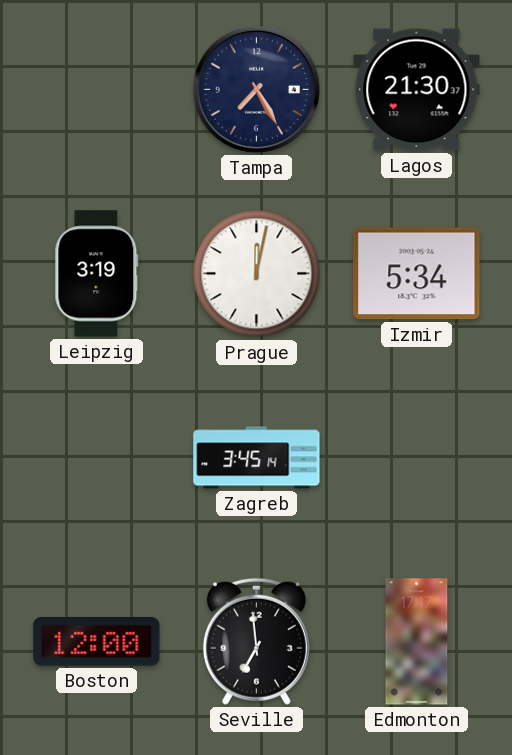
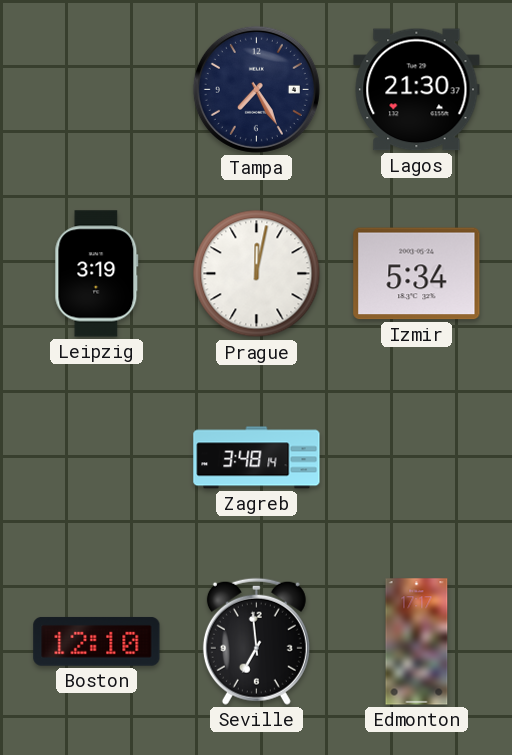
Zagreb: 3:45 -> 3:48 (257, 458)
Boston: 12:00 -> 12:10 (97, 641)
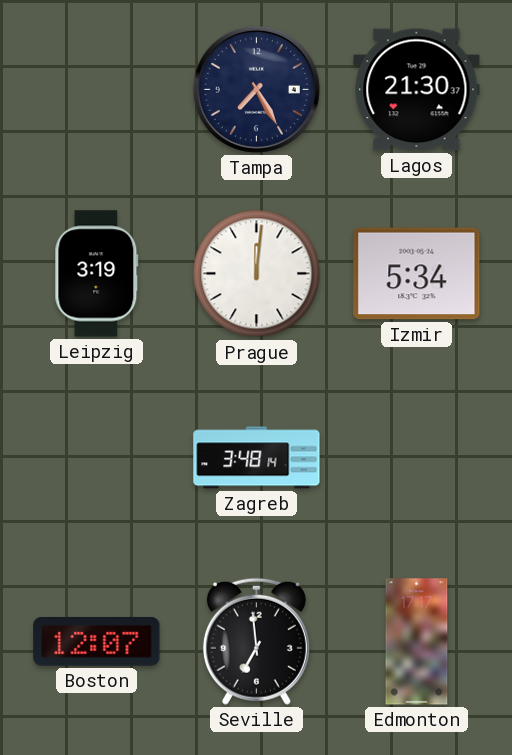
Prague: 12:02 -> 12:01 (257, 274)
Boston: 12:10 -> 12:07 (97, 641)
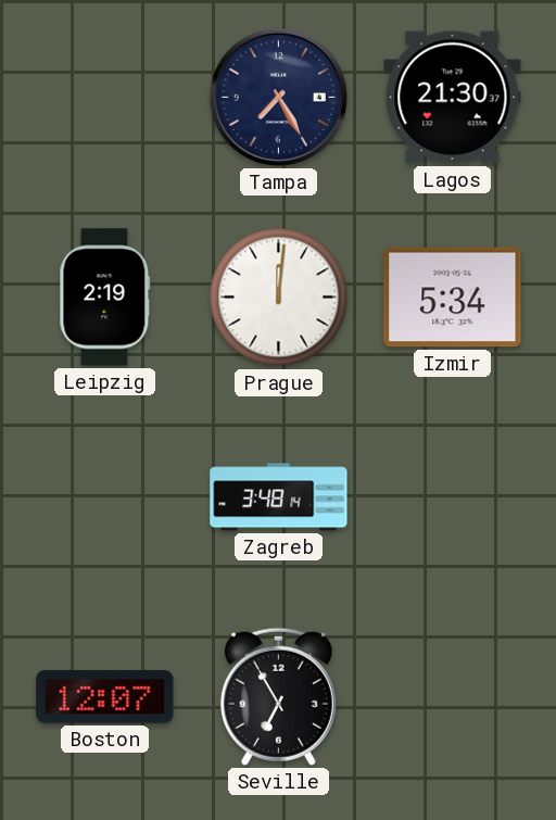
Leipzig: 3:19 -> 2:19 (105, 298)
Seville: 6:59 -> 6:55 (278, 696)
Edmonton: 17:17 -> none (417, 642)
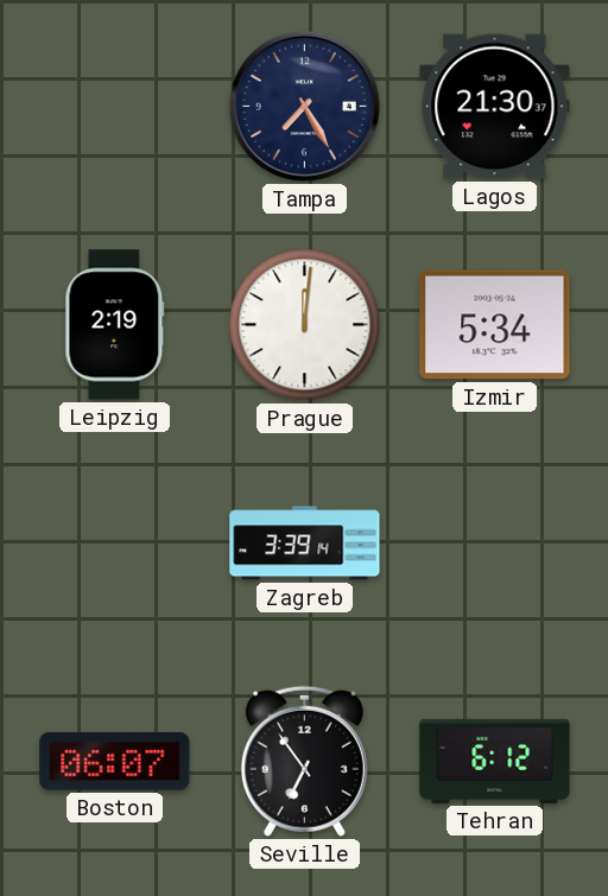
Zagreb: 3:48 -> 3:39 (305, 544)
Boston: 12:07 -> 06:07 (115, 761)
Seville: 6:55 -> 6:54 (304, 761)
Tehran: none -> 6:12 (495, 761)
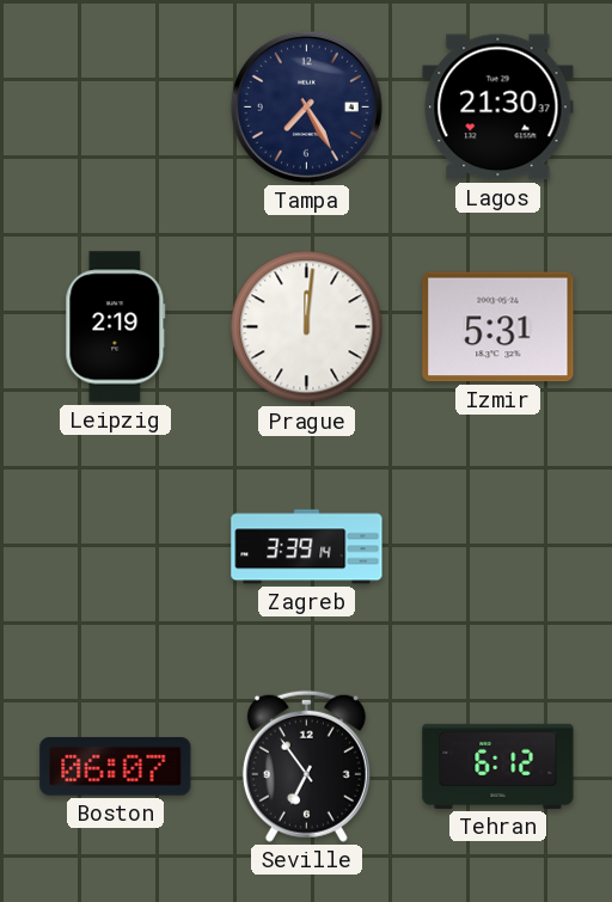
Izmir: 5:34 -> 5:31 (498, 327)
